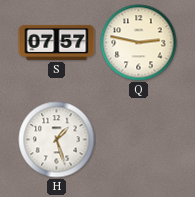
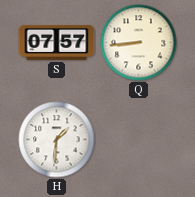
Q: 2:47 -> 8:44 (139, 43)
H: 1:27 -> 1:31 (57, 140)
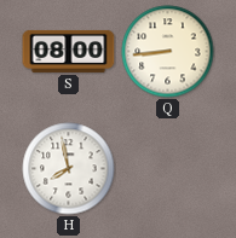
S: 07:57 -> 08:00 (69, 51)
H: 1:31 -> 7:58 (69, 169)
